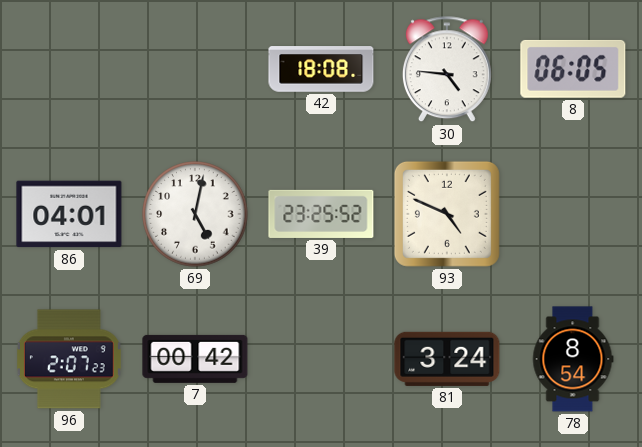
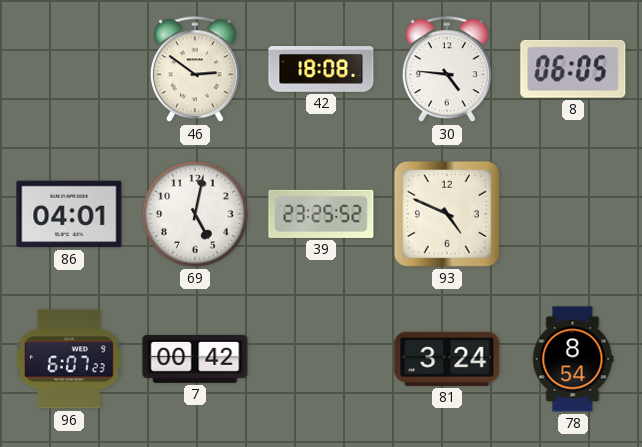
46: none -> 2:51 (195, 70)
96: 2:07 -> 6:07 (69, 359)
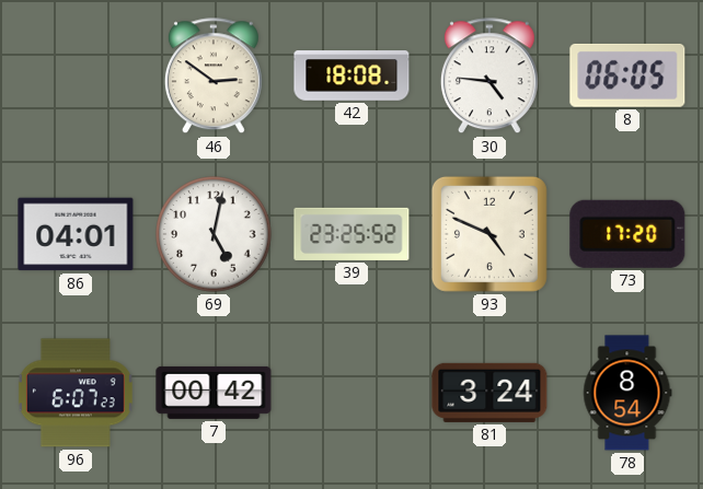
73: none -> 17:20 (627, 234)
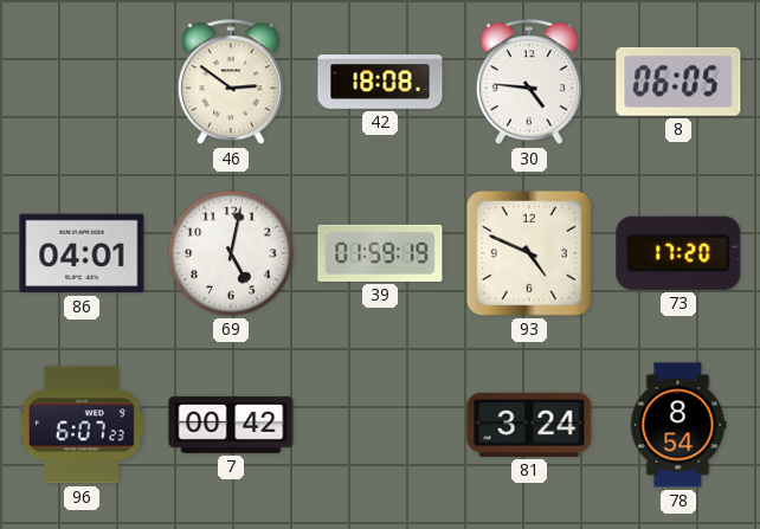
39: 23:25 -> 01:59 (380, 253)
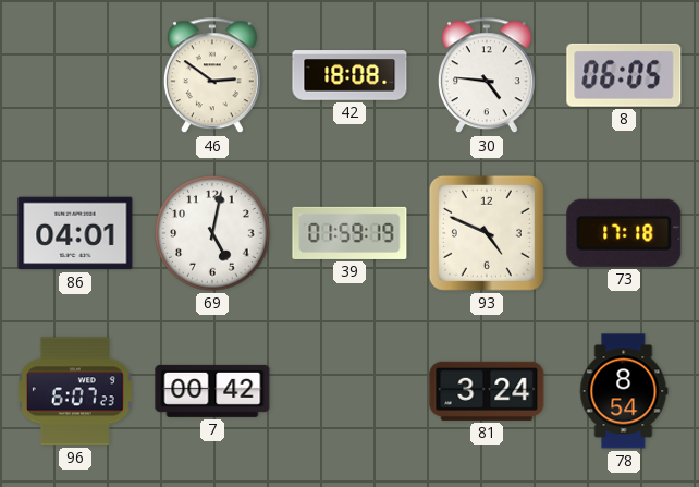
73: 17:20 -> 17:18 (624, 233)
